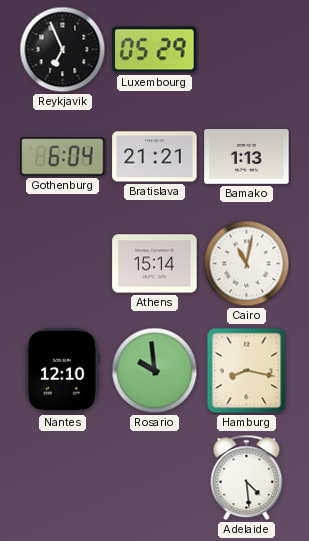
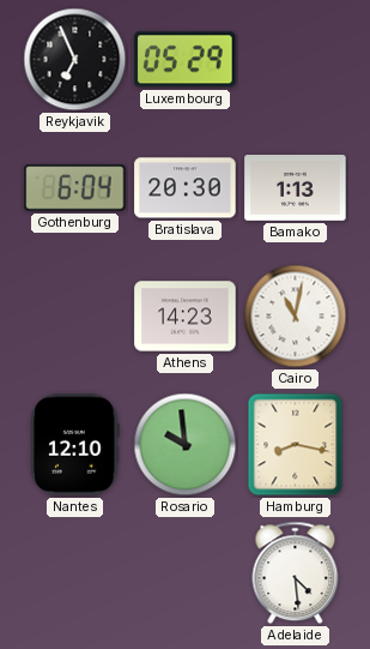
Bratislava: 21:21 -> 20:30 (186, 188)
Athens: 15:14 -> 14:23 (186, 317)
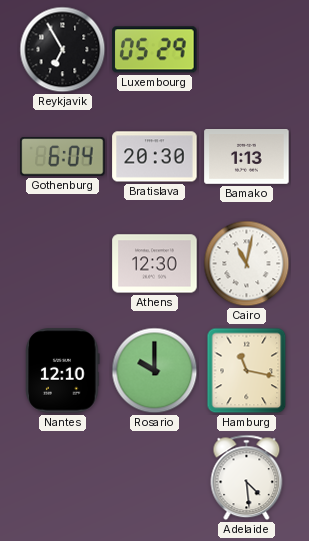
Reykjavik: 6:56 -> 6:55 (63, 50)
Athens: 14:23 -> 12:30 (155, 264)
Rosario: 9:59 -> 10:00 (155, 371)
Hamburg: 8:17 -> 11:17 (247, 371)
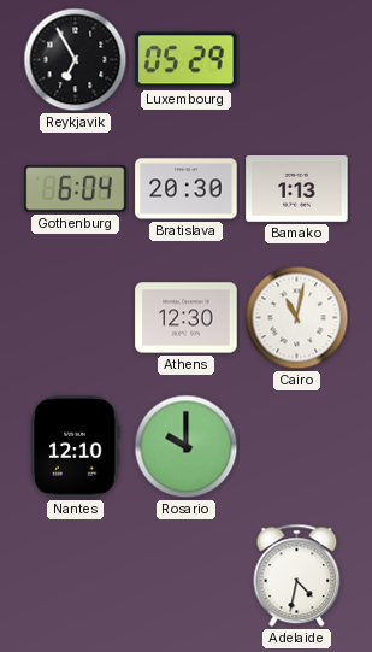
Hamburg: 11:17 -> none (247, 371)
Adelaide: 4:29 -> 4:32 (297, 576)
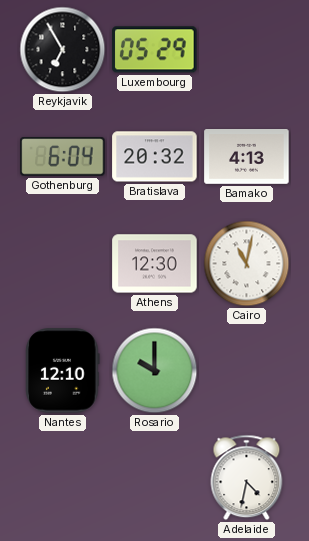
Bratislava: 20:30 -> 20:32 (155, 157)
Bamako: 1:13 -> 4:13 (247, 157)
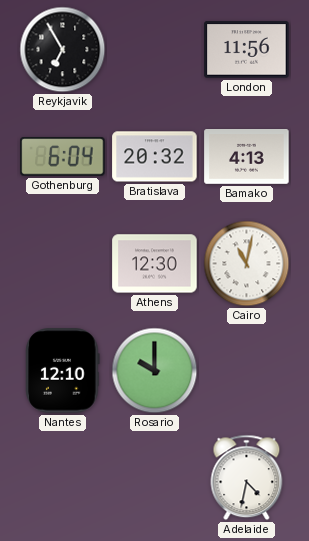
Luxembourg: 05:29 -> none (155, 50)
London: none -> 11:56 (247, 50)
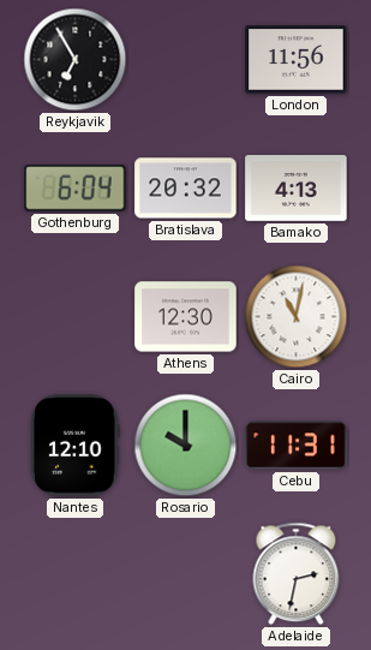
Cebu: none -> 11:31 (297, 446)
Adelaide: 4:32 -> 2:32 (297, 574)
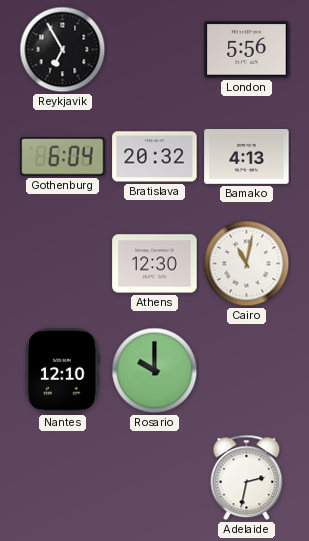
London: 11:56 -> 5:56 (247, 50)
Cebu: 11:31 -> none (297, 446)
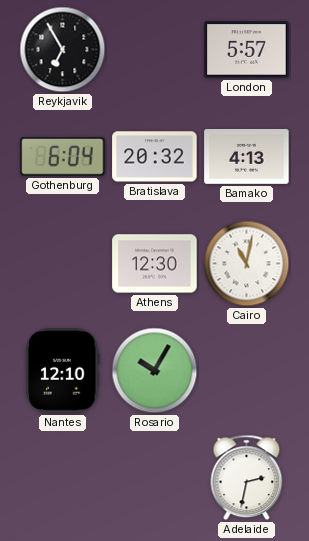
London: 5:56 -> 5:57 (247, 50)
Rosario: 10:00 -> 10:05 (155, 371)
